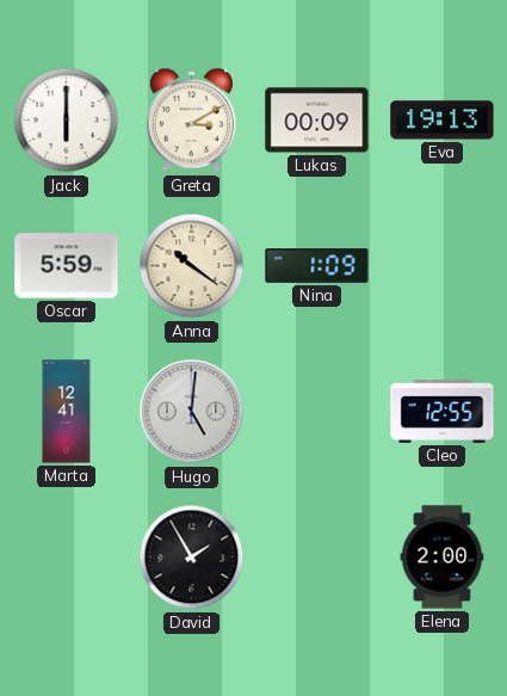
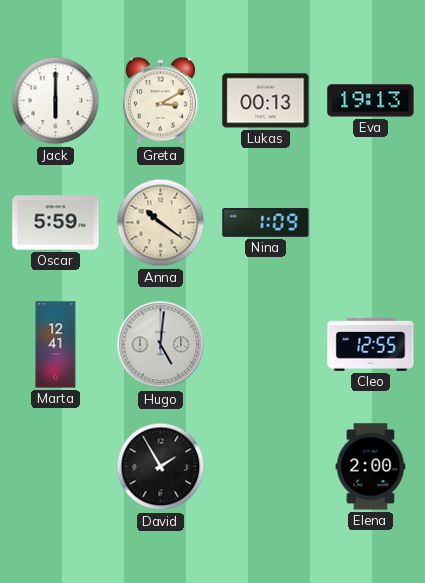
Lukas: 00:09 -> 00:13 (266, 101)
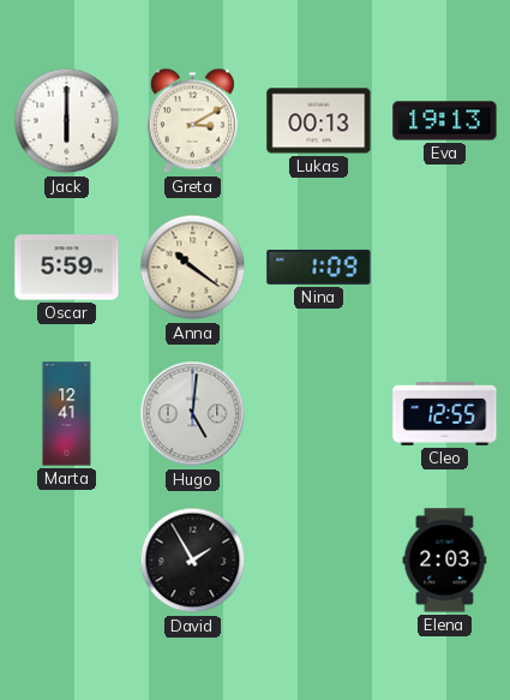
Elena: 2:00 -> 2:03 (445, 561)
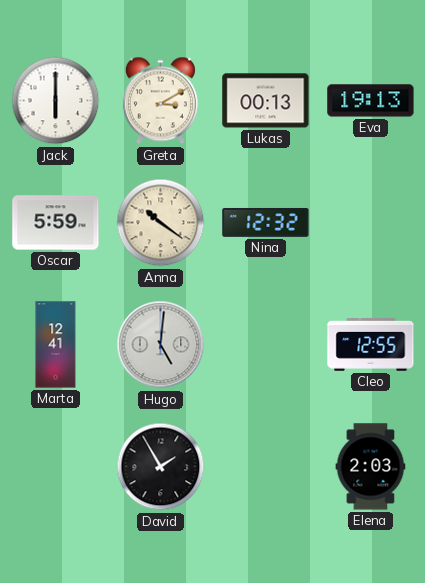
Nina: 1:09 -> 12:32 (266, 222)
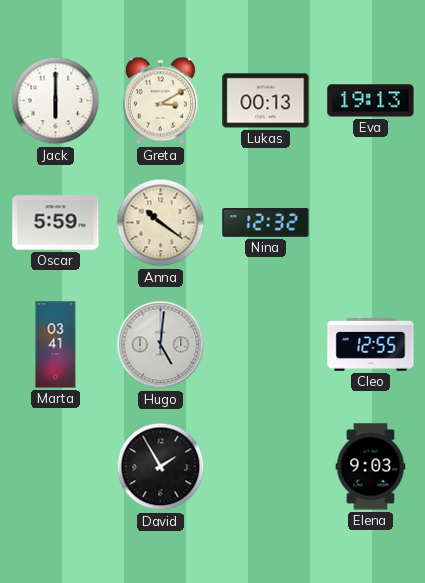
Marta: 12:41 -> 03:41 (56, 345)
Elena: 2:03 -> 9:03 (371, 467)
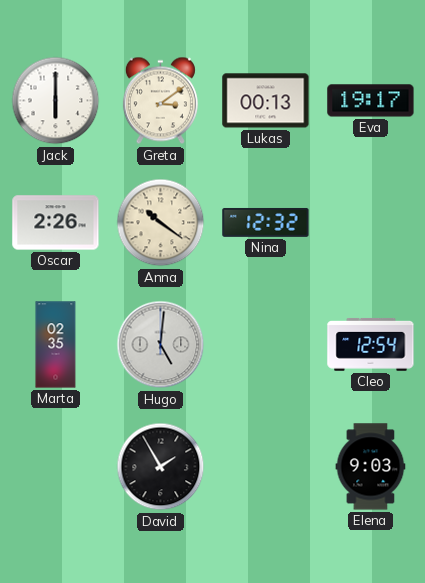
Greta: 3:10 -> 3:09 (160, 101)
Eva: 19:13 -> 19:17 (371, 101)
Oscar: 5:59 -> 2:26 (56, 223)
Marta: 03:41 -> 02:35 (56, 345)
Cleo: 12:55 -> 12:54 (371, 345)
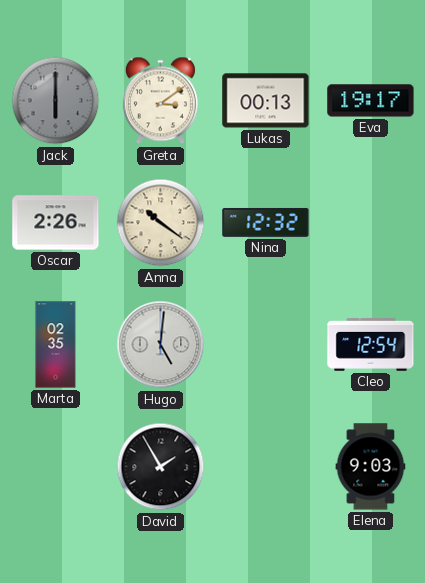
Jack dial: white -> grey (56, 101)
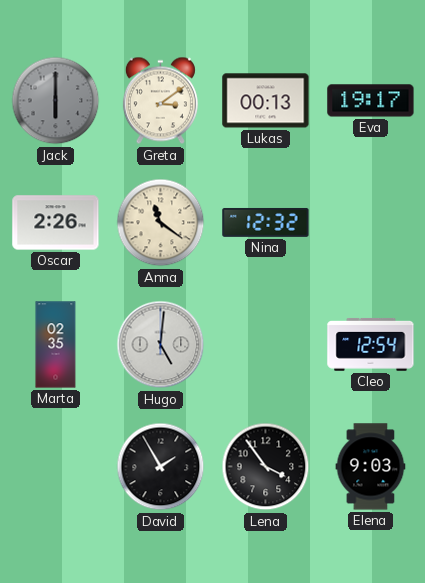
Anna: 10:21 -> 11:21 (161, 223)
Lena: none -> 3:54 (266, 467)
